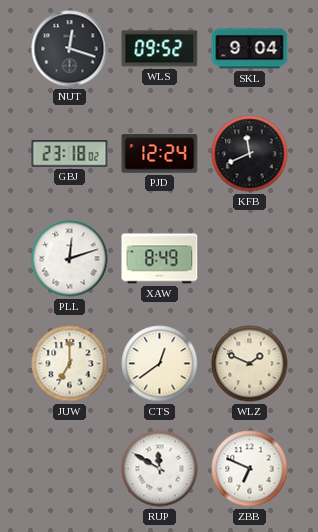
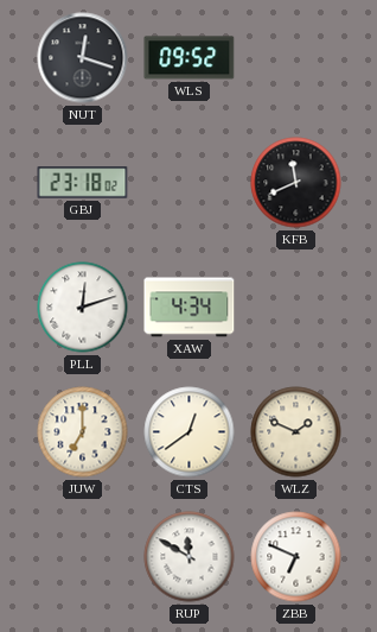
SKL: 9:04 -> none (250, 49)
PJD: 12:24 -> none (160, 154)
XAW: 8:49 -> 4:34 (190, 308)
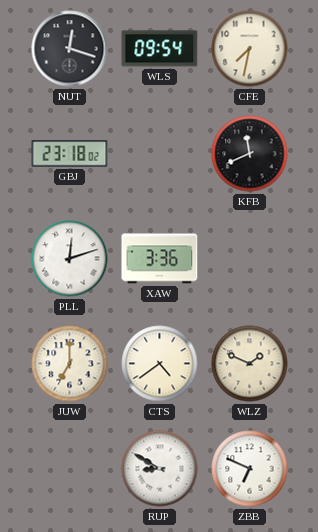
WLS: 09:52 -> 09:54 (160, 49)
CFE: none -> 7:32 (250, 49)
XAW: 4:34 -> 3:36 (160, 259)
CTS: 12:39 -> 4:39 (160, 364)
RUP: 11:50 -> 8:50 (160, 469)
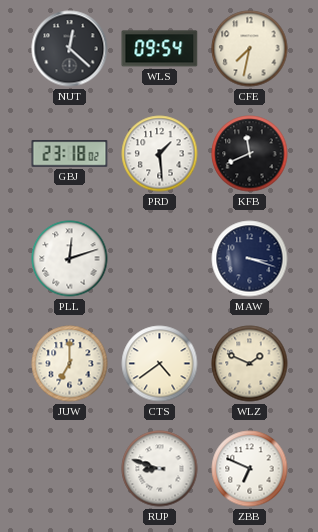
NUT: 12:18 -> 12:22 (70, 49)
PRD: none -> 1:29 (160, 154)
XAW: 3:36 -> none (160, 259)
MAW: none -> 3:18 (250, 259)
RUP: 8:50 -> 8:48 (160, 469)
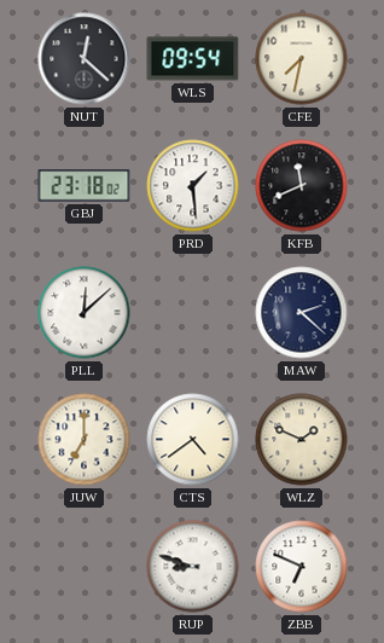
PLL: 12:12 -> 12:08 (85, 313)
MAW: 3:18 -> 2:22 (302, 313)
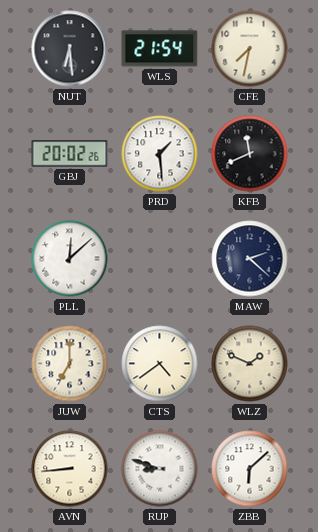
NUT: 12:22 -> 6:29 (70, 49)
WLS: 09:54 -> 21:54 (160, 49)
GBJ: 23:18 -> 20:02 (70, 154)
AVN: none -> 8:44 (70, 469)
ZBB: 6:49 -> 6:08 (250, 469)
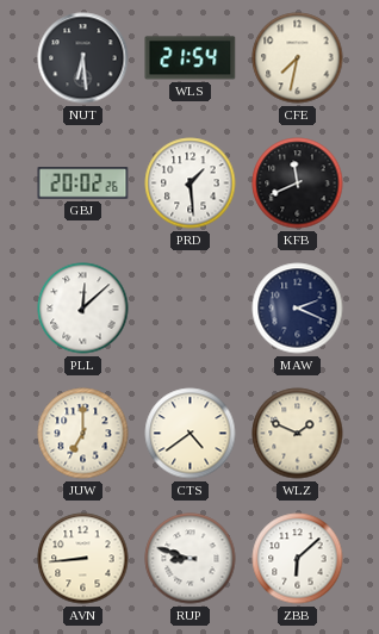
MAW: 2:22 -> 2:19 (298, 309)
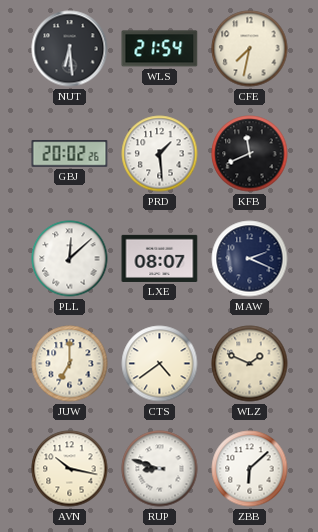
LXE: none -> 08:07 (160, 258)
AVN: 8:44 -> 10:17 (70, 469)
